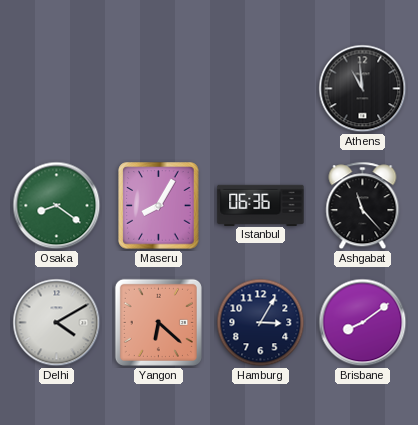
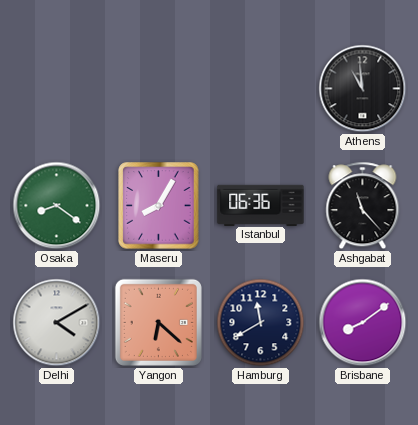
Hamburg: 3:05 -> 11:40 (261, 323)
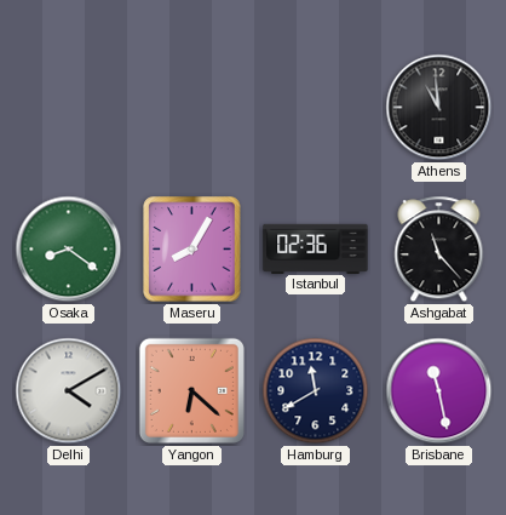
Istanbul: 06:36 -> 02:36 (316, 248)
Brisbane: 8:09 -> 11:28 (439, 391)
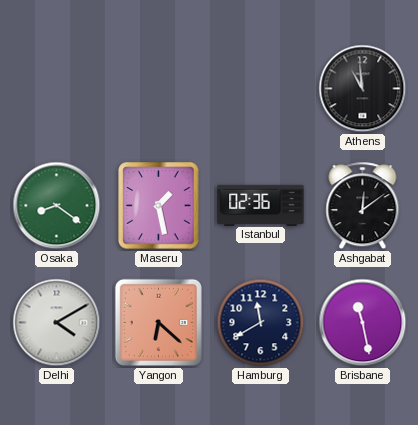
Maseru: 8:05 -> 1:28 (159, 206)
Ashgabat: 11:23 -> 12:09 (363, 206)
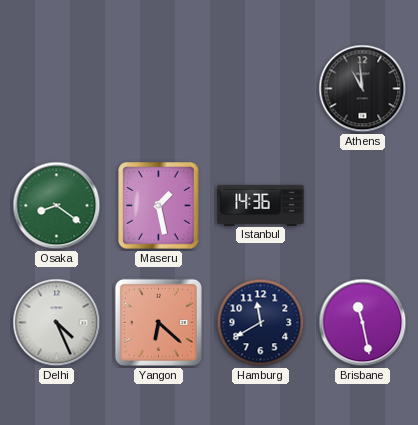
Istanbul: 02:36 -> 14:36 (261, 205)
Ashgabat: 12:09 -> none (363, 206)
Delhi: 4:10 -> 4:26 (57, 323)
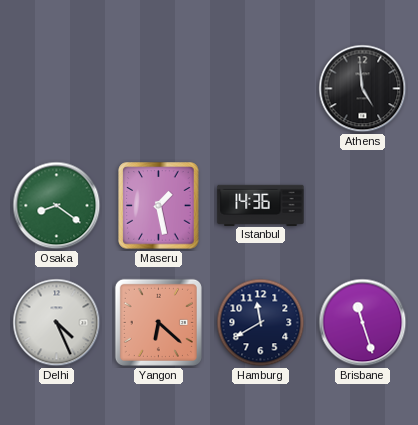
Athens: 10:59 -> 4:59 (363, 89)
Brisbane: 11:28 -> 11:27 (363, 323)
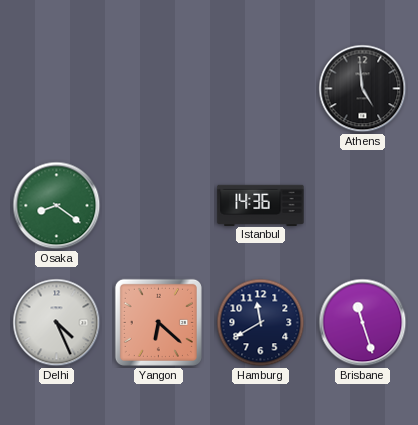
Maseru: 1:28 -> none (159, 206)
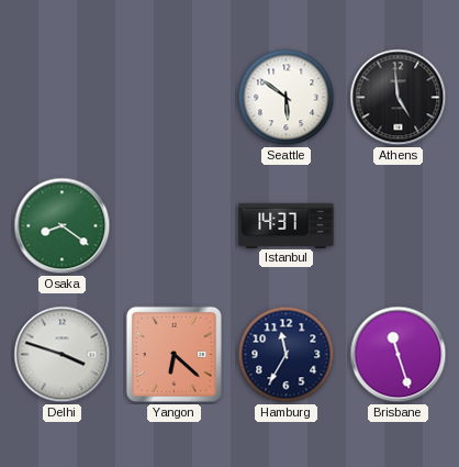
Seattle: none -> 5:51 (287, 98)
Istanbul: 14:36 -> 14:37 (287, 225)
Delhi: 4:26 -> 3:48 (63, 355)
Hamburg: 11:40 -> 11:35 (287, 355)
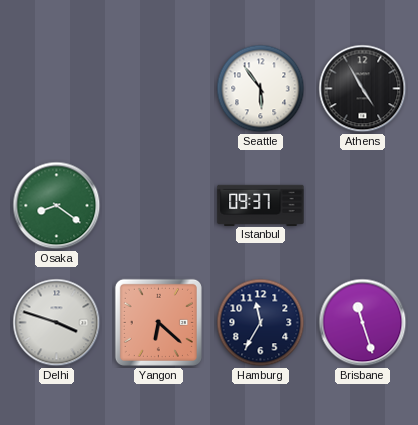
Seattle: 5:51 -> 5:54 (261, 89)
Athens: 4:59 -> 4:55 (363, 89)
Istanbul: 14:37 -> 09:37 (261, 205)
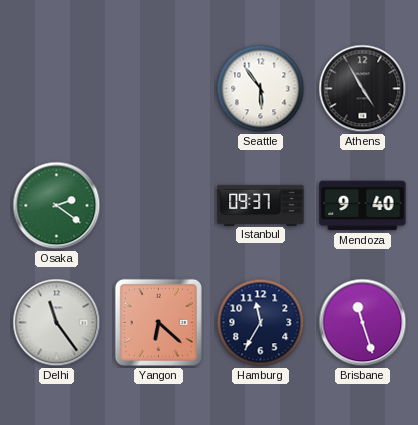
Osaka: 8:21 -> 2:21 (57, 206)
Mendoza: none -> 9:40 (363, 206)
Delhi: 3:48 -> 11:24 (57, 323)
